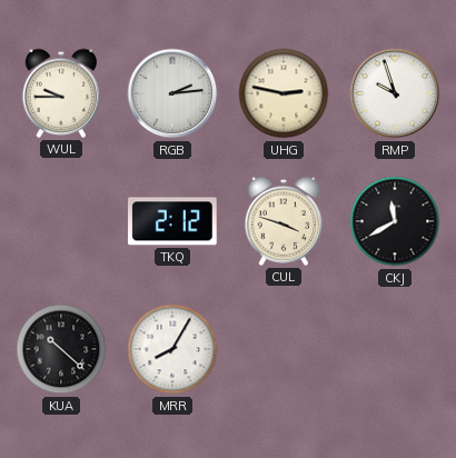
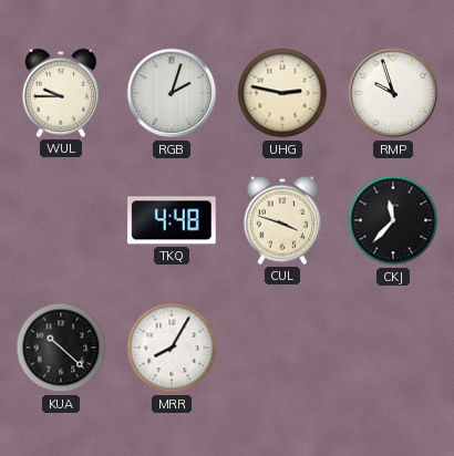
RGB: 2:14 -> 2:03 (172, 93)
TKQ: 2:12 -> 4:48 (172, 220)
CKJ: 11:40 -> 11:37 (393, 220)
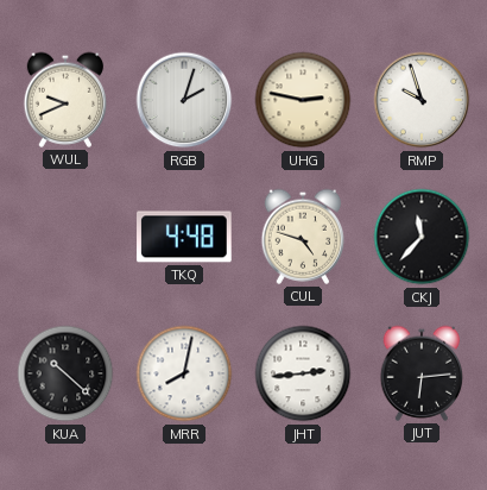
WUL: 9:45 -> 9:41 (65, 100)
CUL: 3:48 -> 4:48 (303, 237)
MRR: 8:05 -> 8:02 (184, 373)
JHT: none -> 2:44 (303, 373)
JUT: none -> 6:14 (422, 373)
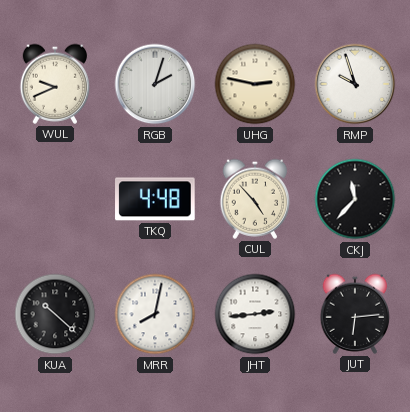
CUL: 4:48 -> 4:53 (255, 199)
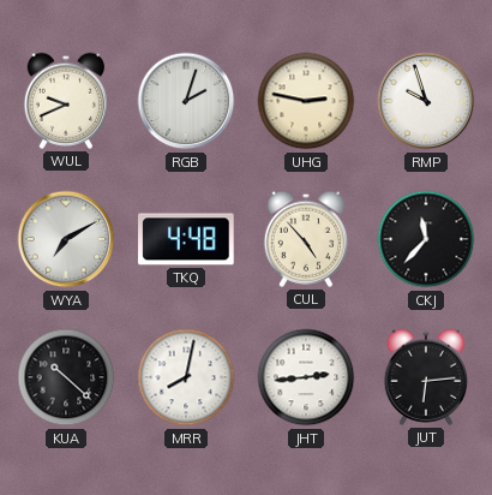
WYA: none -> 7:10 (66, 239)
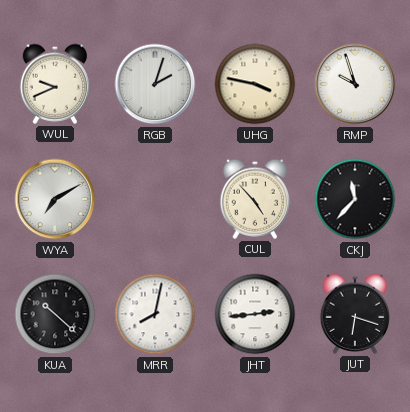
UHG: 2:47 -> 3:47 (255, 84)
TKQ: 4:48 -> none (186, 239)
JUT: 6:14 -> 6:18 (355, 314)
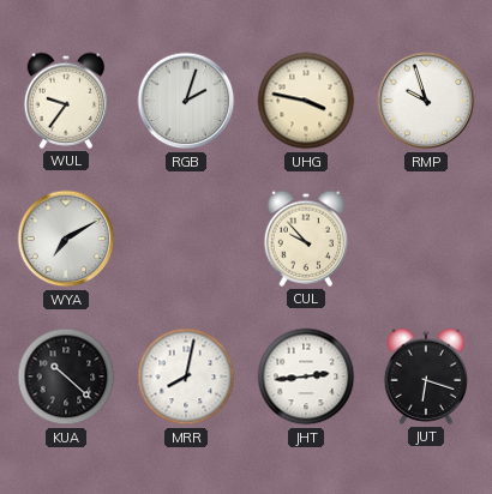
WUL: 9:41 -> 9:36 (66, 101)
CUL: 4:53 -> 9:53 (306, 239)
CKJ: 11:37 -> none (355, 199)
